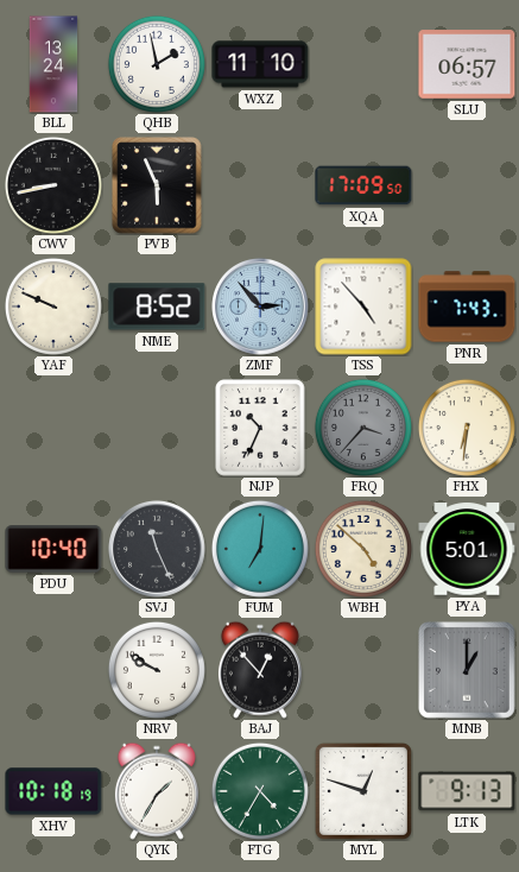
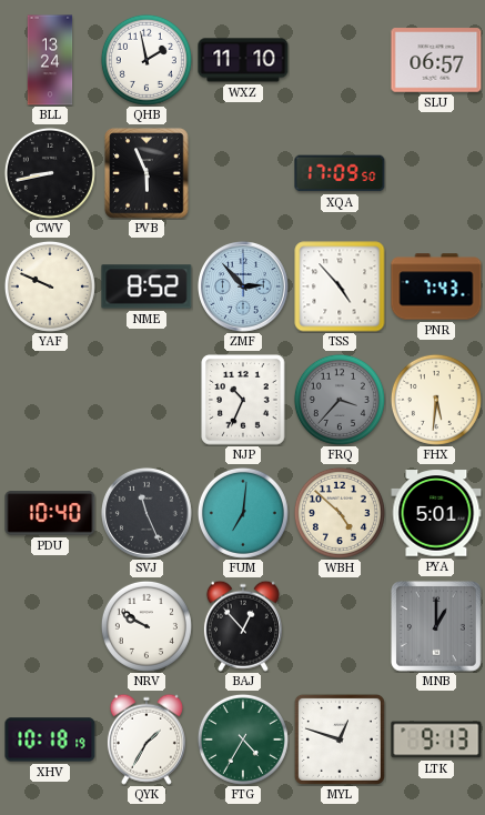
FHX: 6:31 -> 5:31 (436, 400)
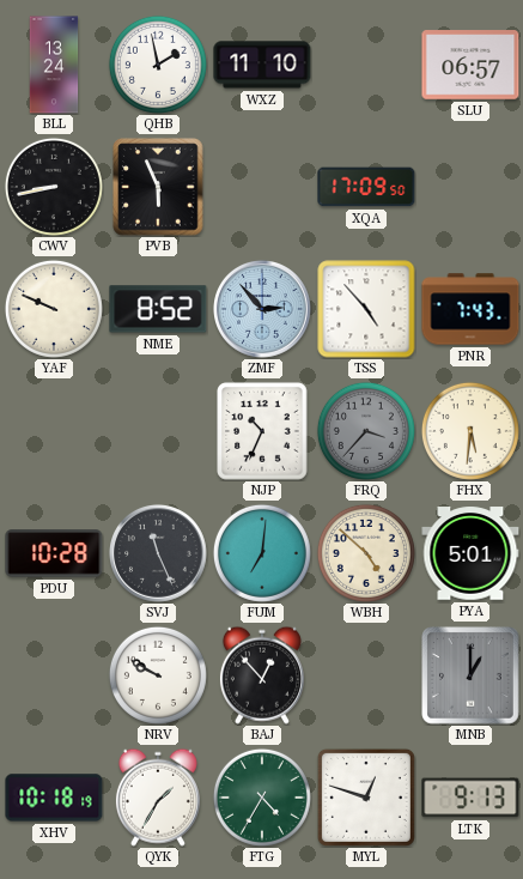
PDU: 10:40 -> 10:28 (54, 553)
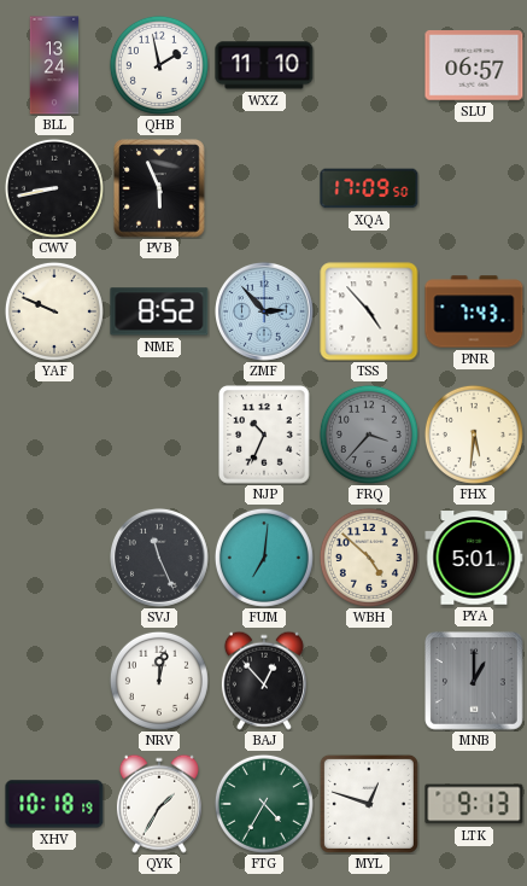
PDU: 10:28 -> none (54, 553)
NRV: 9:50 -> 12:02 (159, 681)
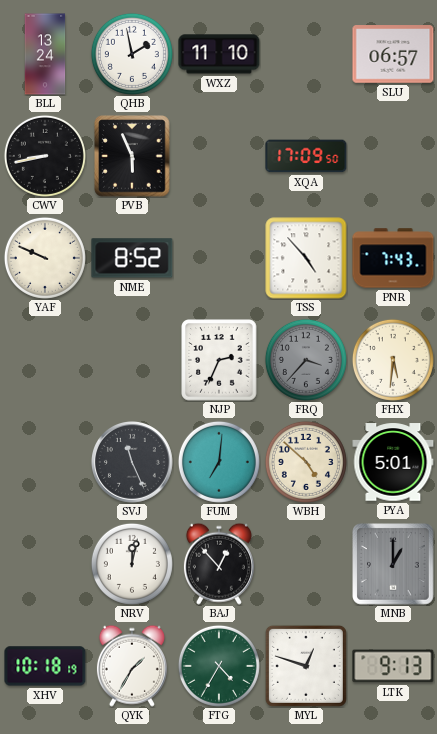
ZMF: 2:53 -> none (265, 313)
NJP: 10:34 -> 2:34 (219, 360)
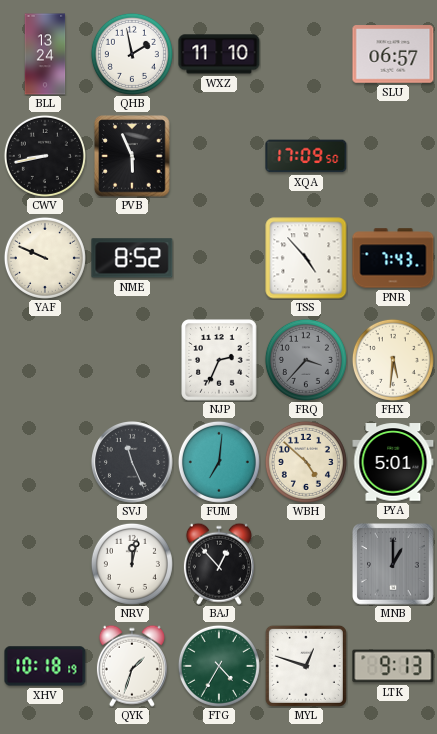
QYK: 1:35 -> 1:33 (132, 666)
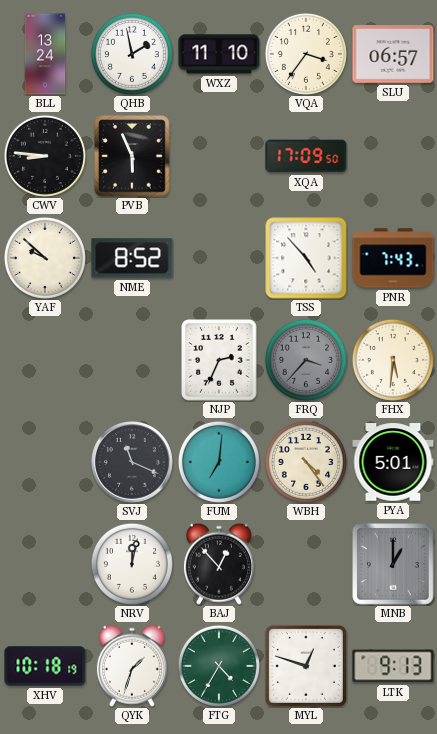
VQA: none -> 3:36 (306, 54)
CWV: 8:43 -> 8:46 (45, 156)
YAF: 9:49 -> 9:52 (45, 258)
SVJ: 11:26 -> 11:19 (133, 463)
WBH: 4:52 -> 4:24 (306, 462)
